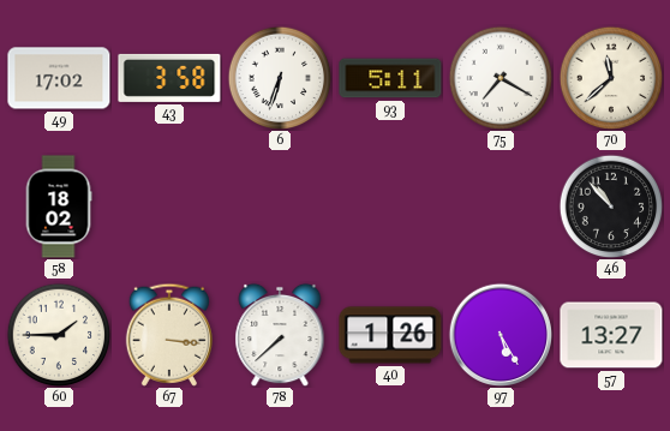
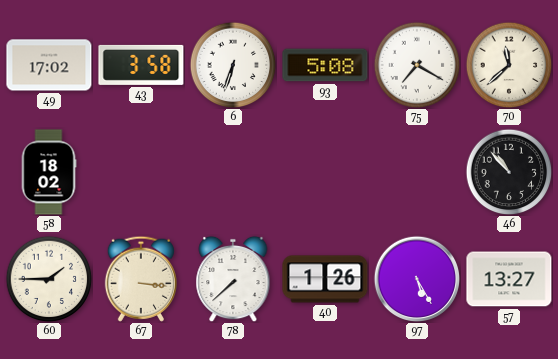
93: 5:11 -> 5:08 (325, 65)
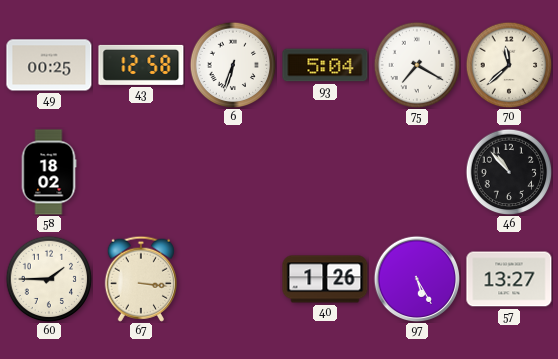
49: 17:02 -> 00:25 (49, 65)
43: 3:58 -> 12:58 (141, 65)
93: 5:08 -> 5:04 (325, 65)
78: 7:38 -> none (233, 279)
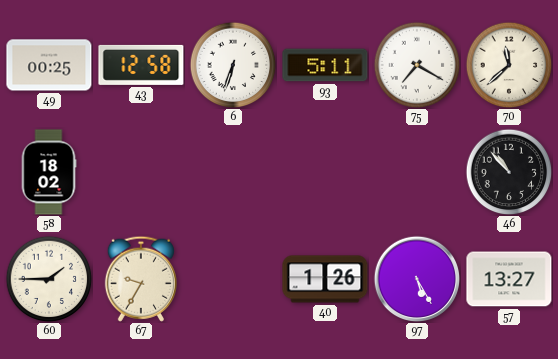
93: 5:04 -> 5:11 (325, 65)
67: 3:16 -> 9:35 (140, 279)
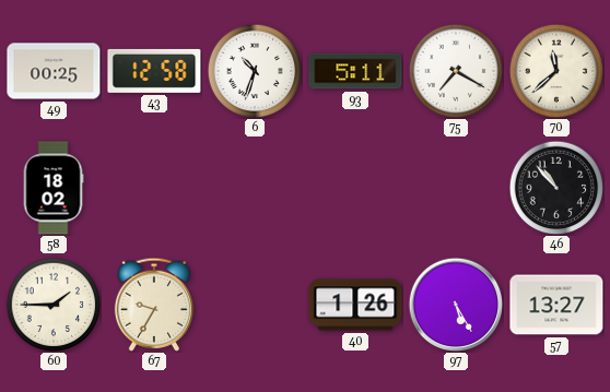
6: 6:33 -> 10:33 (255, 71)
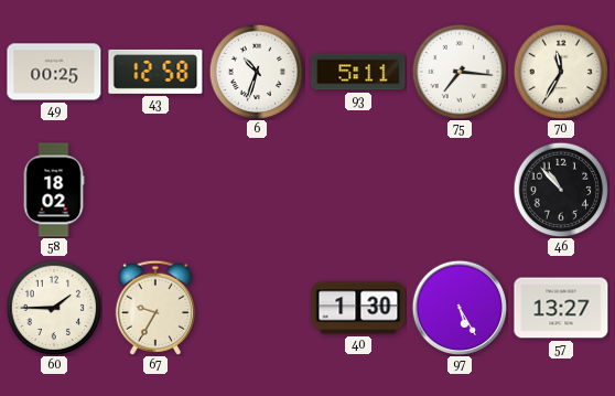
75: 7:20 -> 7:16 (460, 72)
70: 11:38 -> 11:35 (561, 72)
40: 1:26 -> 1:30 (358, 308)
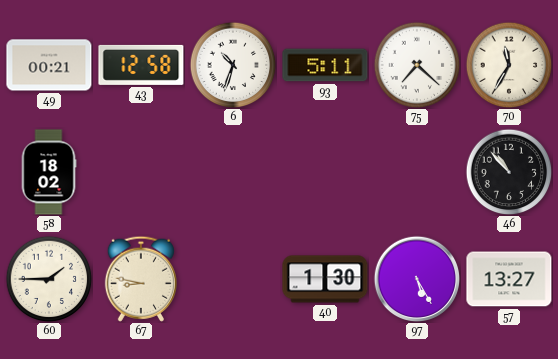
49: 00:25 -> 00:21 (49, 65)
75: 7:16 -> 7:22 (417, 65)
67: 9:35 -> 8:47 (140, 279)
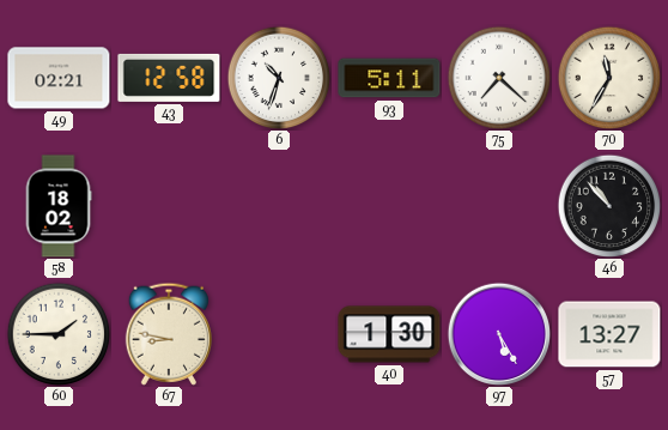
49: 00:21 -> 02:21 (59, 78)
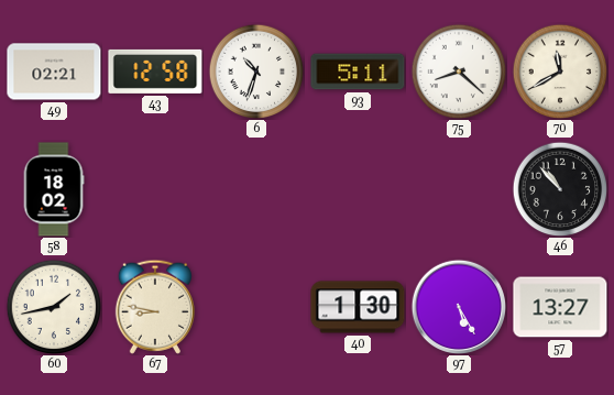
75: 7:22 -> 8:22 (459, 72)
70: 11:35 -> 11:40 (560, 72)
60: 1:45 -> 1:43 (54, 307)
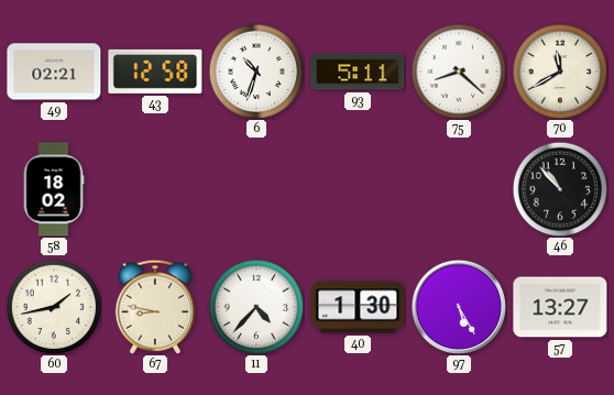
11: none -> 4:37 (256, 307)
